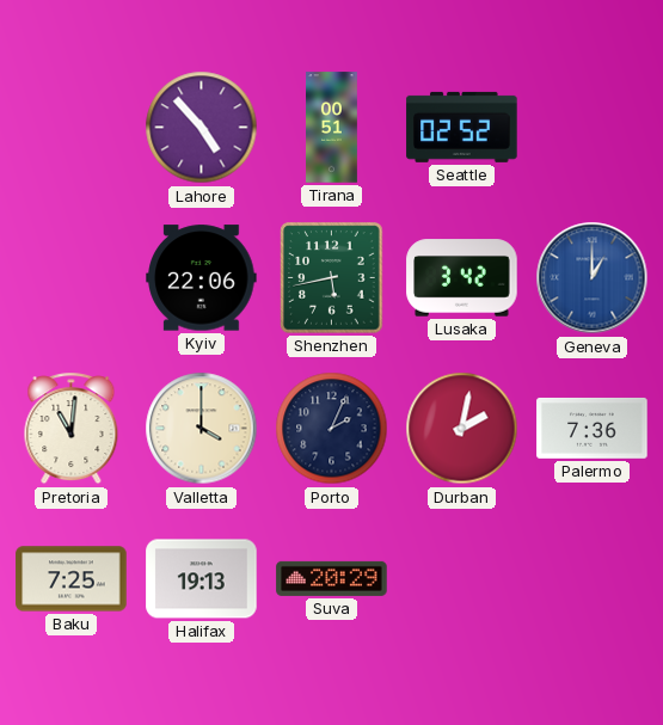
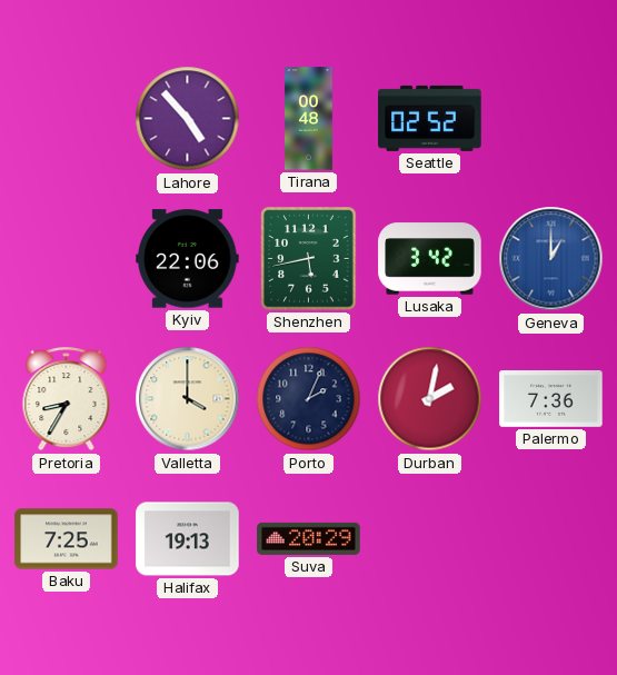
Tirana: 00:51 -> 00:48 (309, 119)
Pretoria: 11:01 -> 8:35 (67, 399)
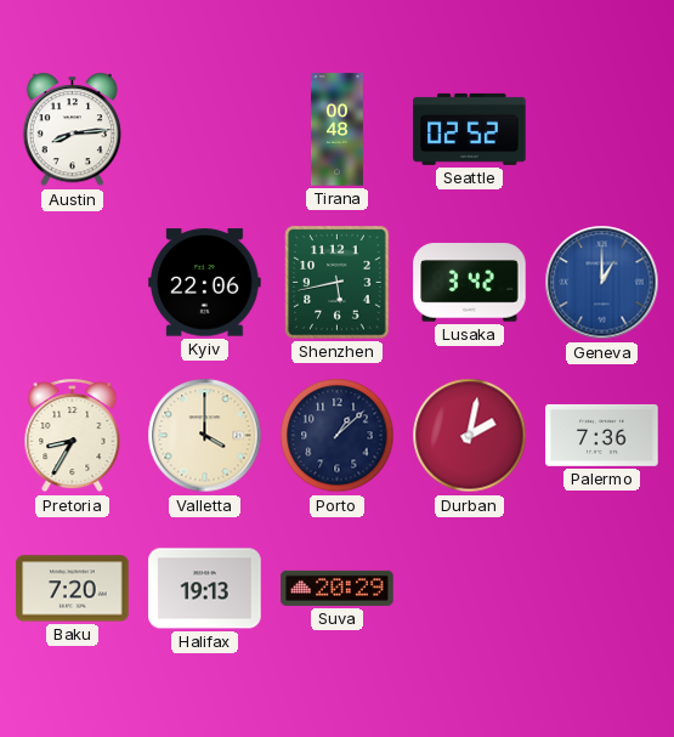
Austin: none -> 8:14 (72, 130)
Lahore: 4:53 -> none (188, 119)
Porto: 2:04 -> 1:08 (338, 436)
Baku: 7:25 -> 7:20 (73, 589)
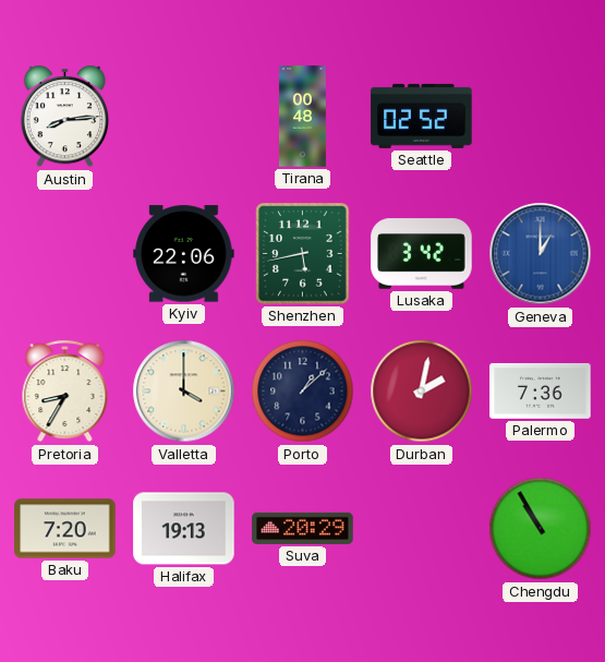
Chengdu: none -> 10:55 (541, 529)
